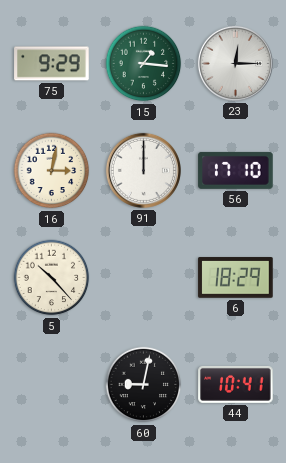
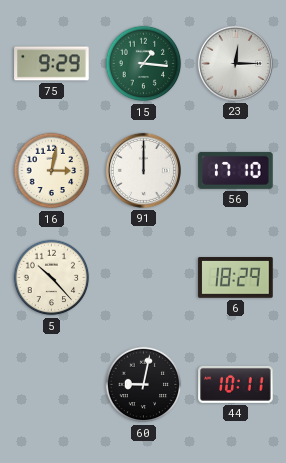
44: 10:41 -> 10:11 (236, 384)
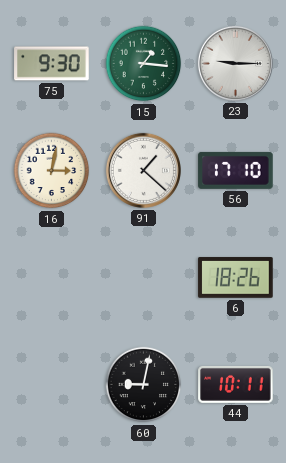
75: 9:29 -> 9:30 (52, 64)
23: 12:15 -> 9:15 (235, 63)
91: 12:00 -> 1:22 (143, 170)
5: 10:23 -> none (52, 278)
6: 18:29 -> 18:26 (236, 278)
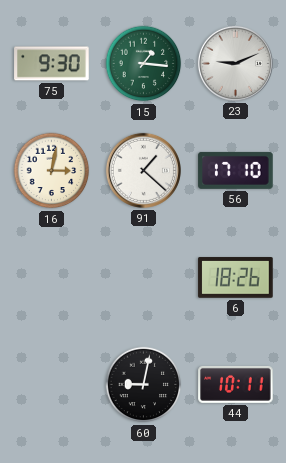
23: 9:15 -> 9:11 (235, 63)
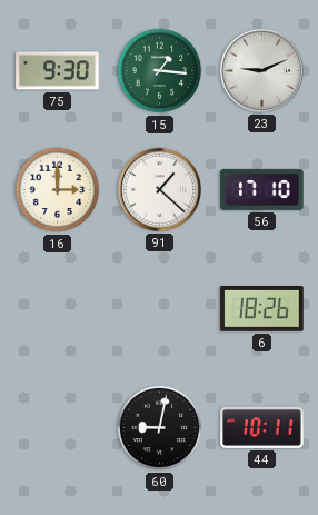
16: 3:02 -> 3:00 (58, 190)
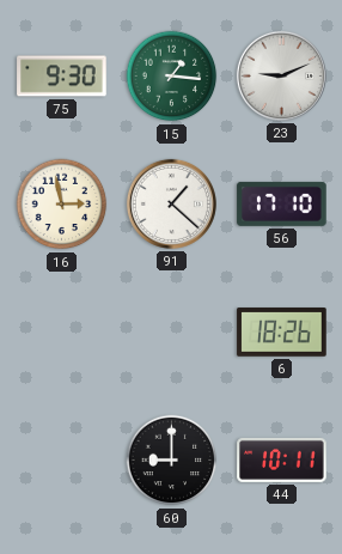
16: 3:00 -> 2:58 (62, 205)
60: 9:02 -> 9:00 (172, 461)
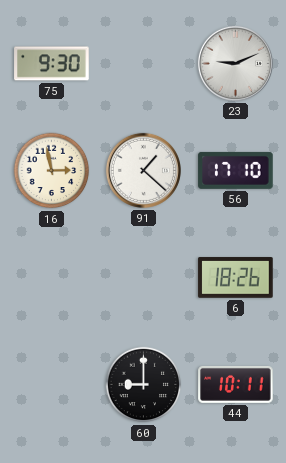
15: 1:16 -> none (172, 77)
